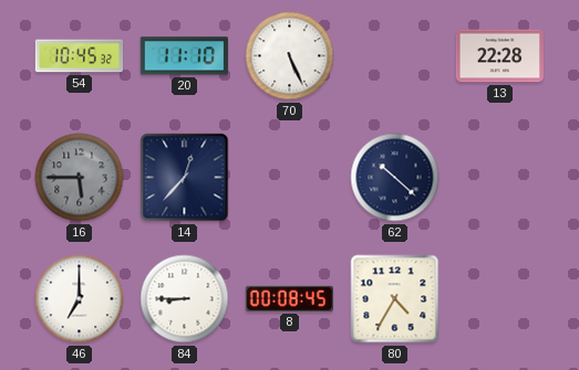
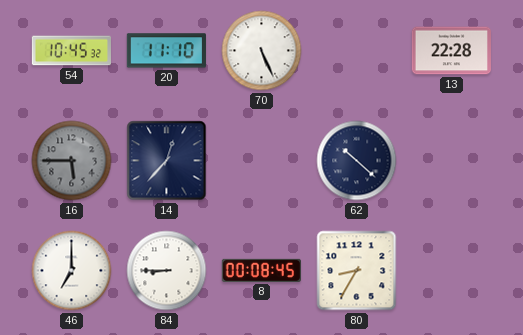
80: 4:35 -> 8:35 (357, 271)
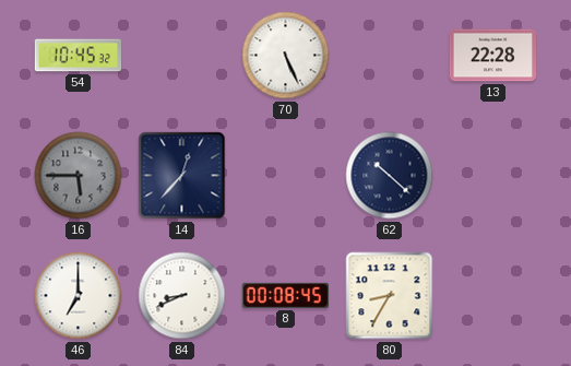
20: 11:10 -> none (166, 51)
84: 8:45 -> 8:41 (182, 296)
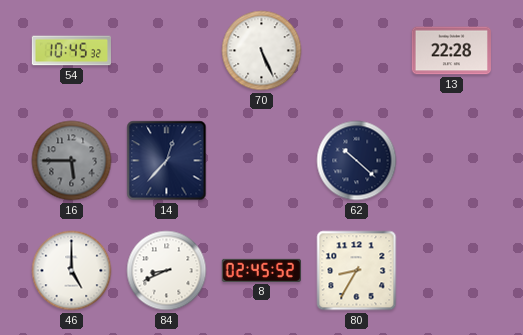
46: 7:00 -> 5:00 (72, 271)
8: 00:08 -> 02:45 (261, 270)
